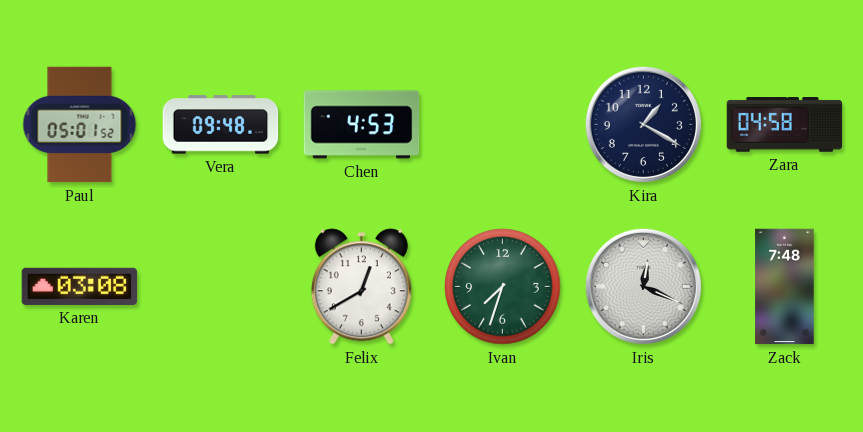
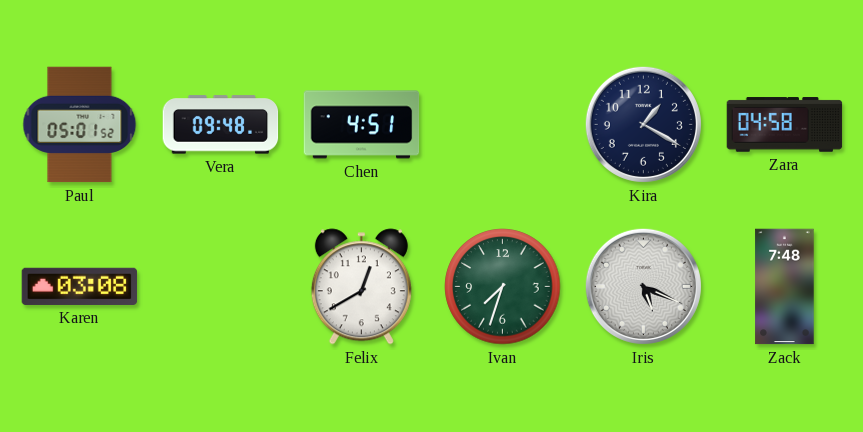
Chen: 4:53 -> 4:51 (362, 125)
Iris: 12:19 -> 5:19 (643, 286)
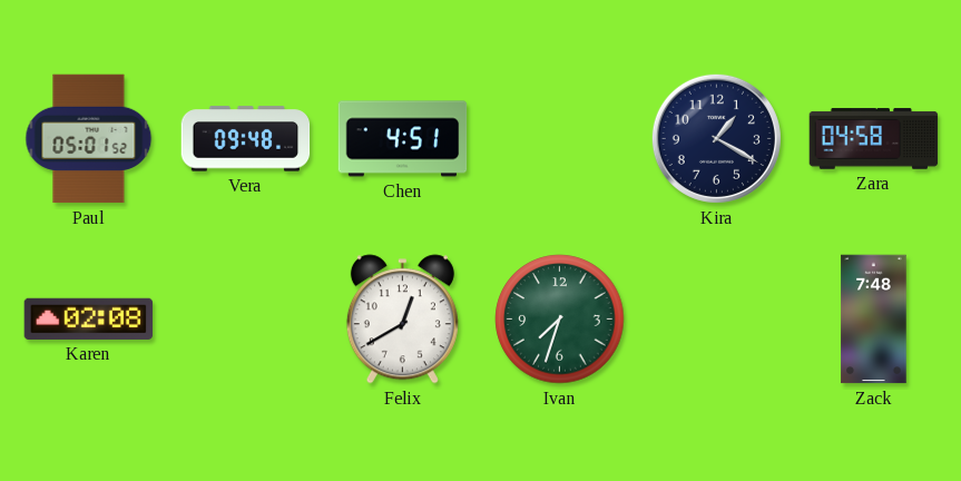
Karen: 03:08 -> 02:08 (89, 318)
Iris: 5:19 -> none (643, 286)
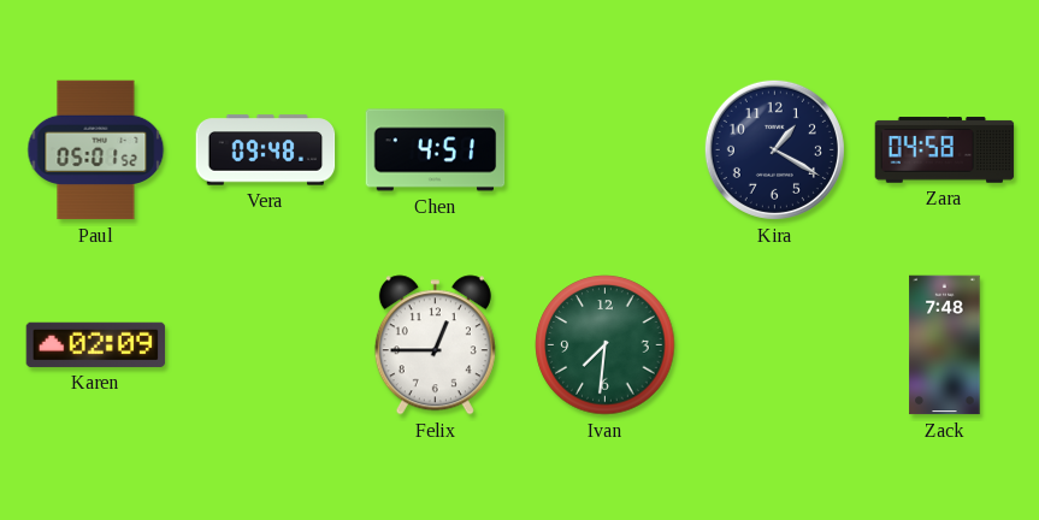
Karen: 02:08 -> 02:09 (96, 344)
Felix: 12:40 -> 12:45 (435, 345)
Ivan: 7:33 -> 7:31 (606, 345)
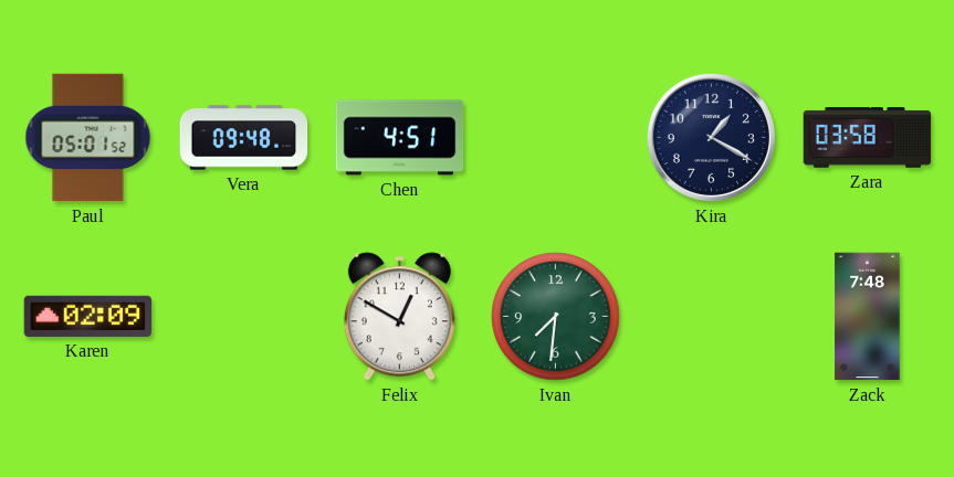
Zara: 04:58 -> 03:58 (868, 138)
Felix: 12:45 -> 12:50 (399, 317)
